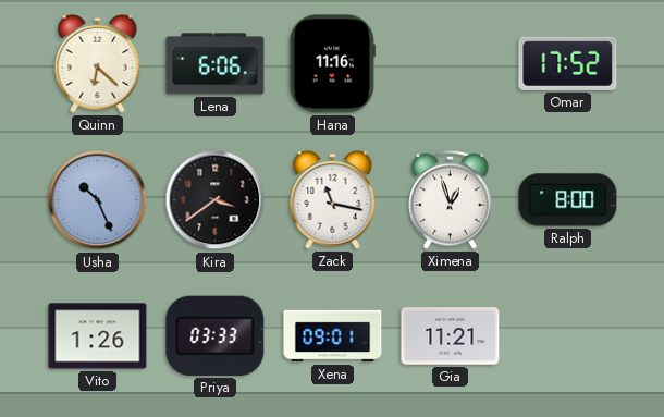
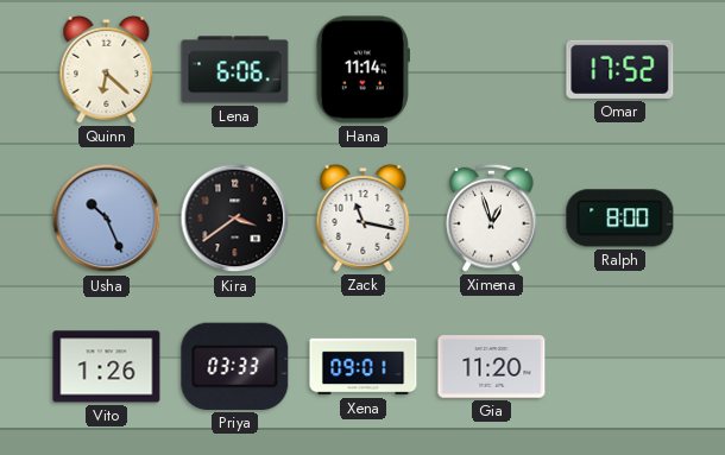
Hana: 11:16 -> 11:14 (363, 70)
Gia: 11:21 -> 11:20 (492, 367)
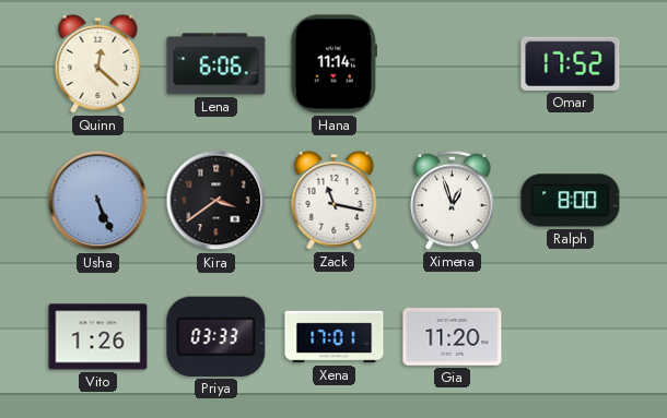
Quinn: 6:22 -> 12:22 (98, 63)
Usha: 10:26 -> 5:26 (98, 201)
Xena: 09:01 -> 17:01 (335, 337)
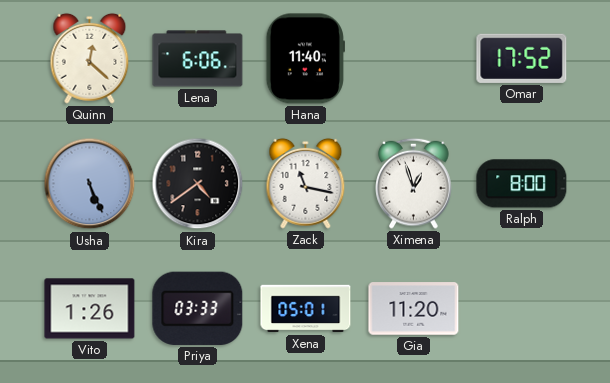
Hana: 11:14 -> 11:40 (305, 59)
Kira: 3:39 -> 4:39 (198, 184)
Xena: 17:01 -> 05:01 (306, 309)
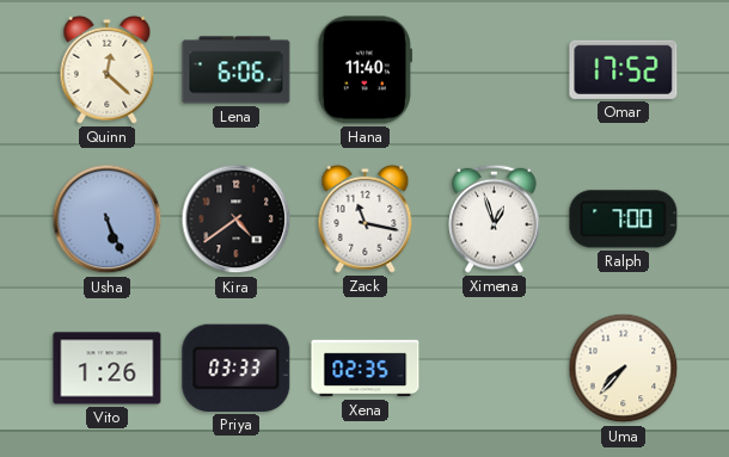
Ralph: 8:00 -> 7:00 (624, 220)
Xena: 05:01 -> 02:35 (366, 369)
Gia: 11:20 -> none (414, 309)
Uma: none -> 7:37 (624, 369)
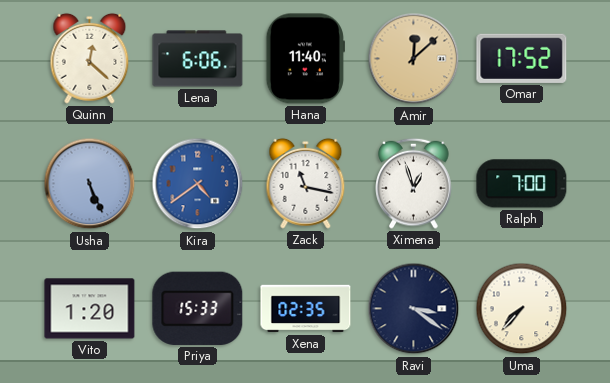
Amir: none -> 12:08 (414, 59)
Kira dial: black -> blue (198, 184)
Vito: 1:26 -> 1:20 (90, 309)
Priya: 03:33 -> 15:33 (198, 308)
Ravi: none -> 3:21 (414, 309)
